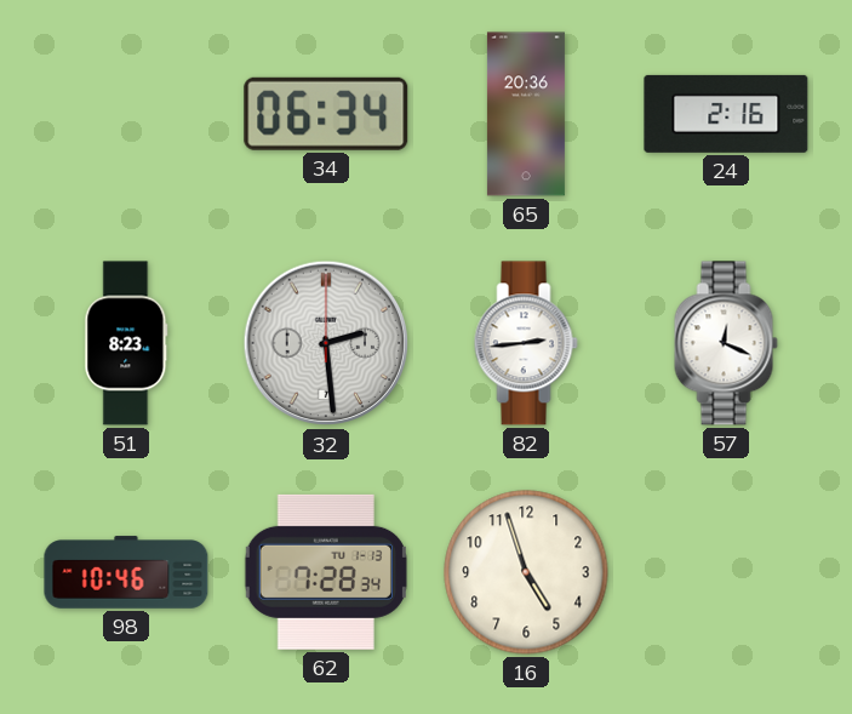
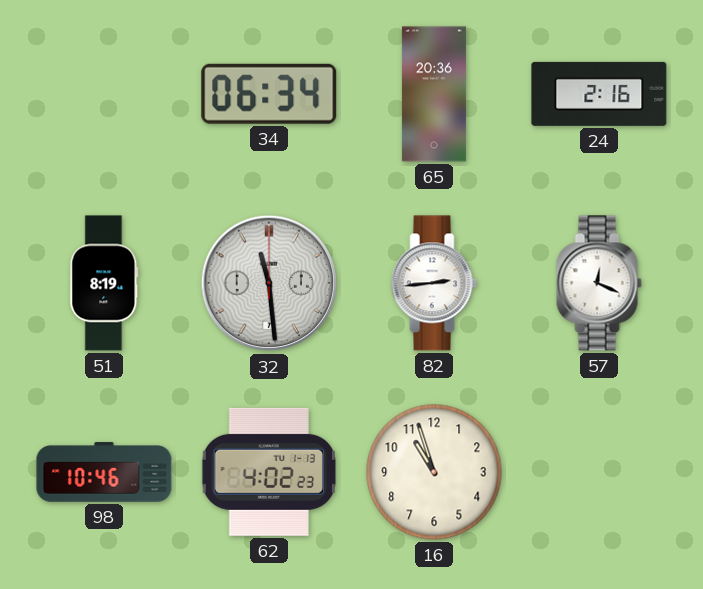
51: 8:23 -> 8:19 (104, 283)
32: 2:29 -> 11:29 (269, 283)
62: 7:28 -> 4:02 (269, 472)
16: 4:57 -> 10:57 (434, 472)
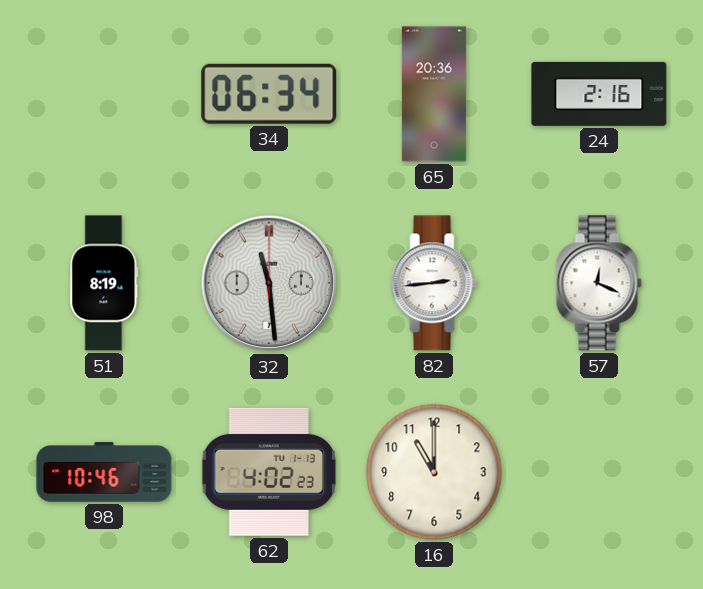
16: 10:57 -> 11:00 (434, 472)
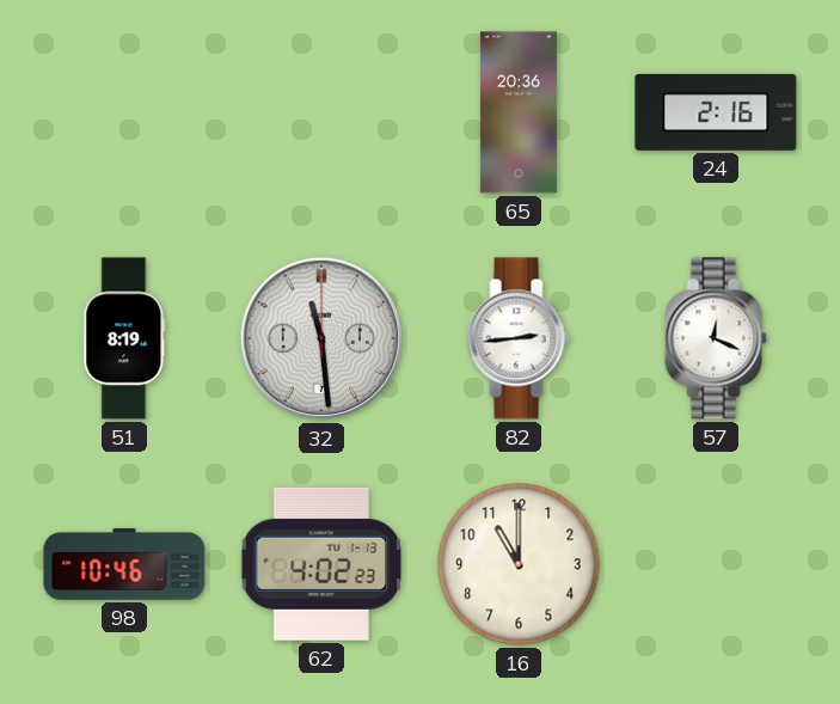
34: 06:34 -> none (269, 94)
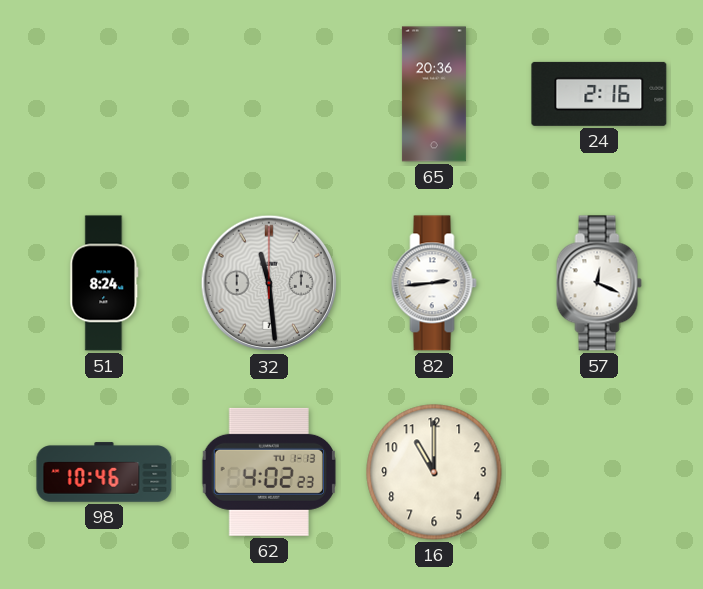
51: 8:19 -> 8:24 (104, 283)
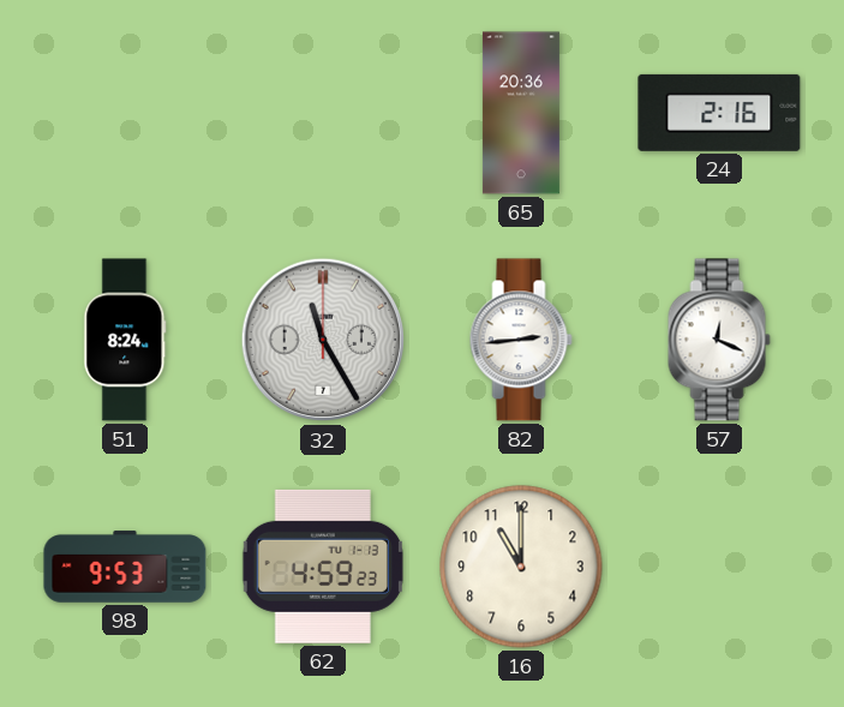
32: 11:29 -> 11:25 (323, 340)
98: 10:46 -> 9:53 (125, 567)
62: 4:02 -> 4:59 (323, 567)
